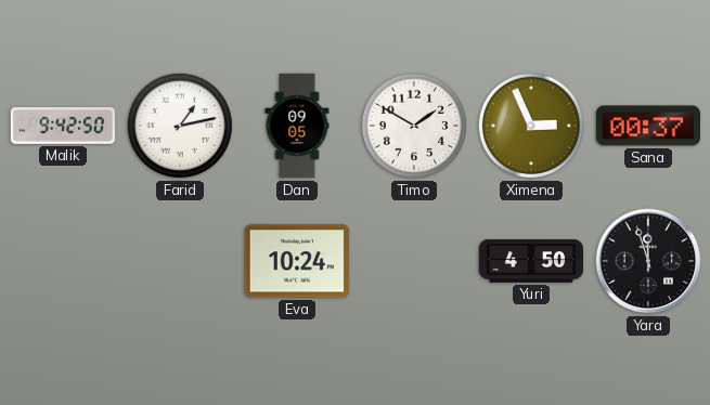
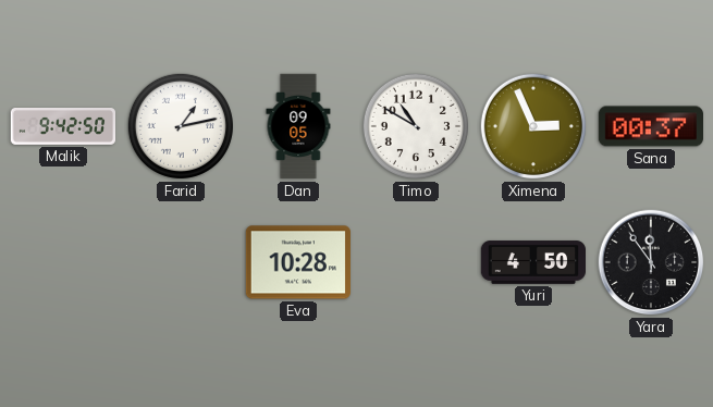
Timo: 1:50 -> 10:50 (416, 126)
Eva: 10:24 -> 10:28 (298, 262)
Yara: 11:57 -> 11:54 (651, 262)
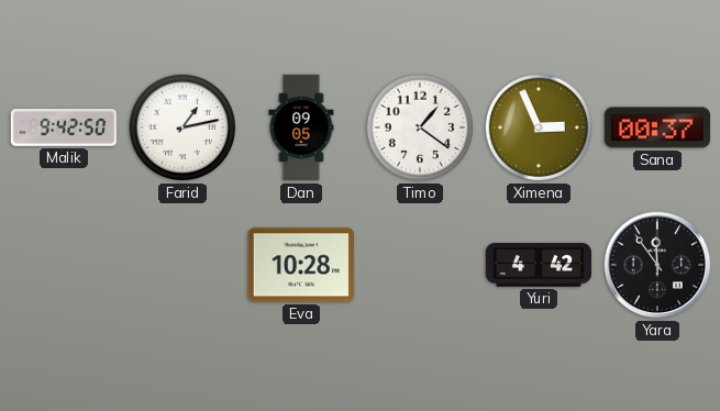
Timo: 10:50 -> 1:21 (420, 127)
Yuri: 4:50 -> 4:42 (538, 265)
